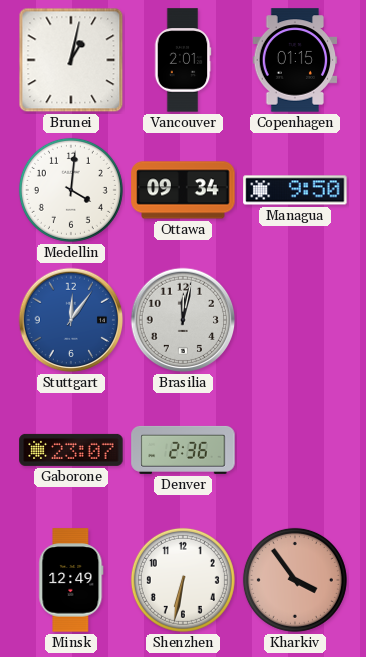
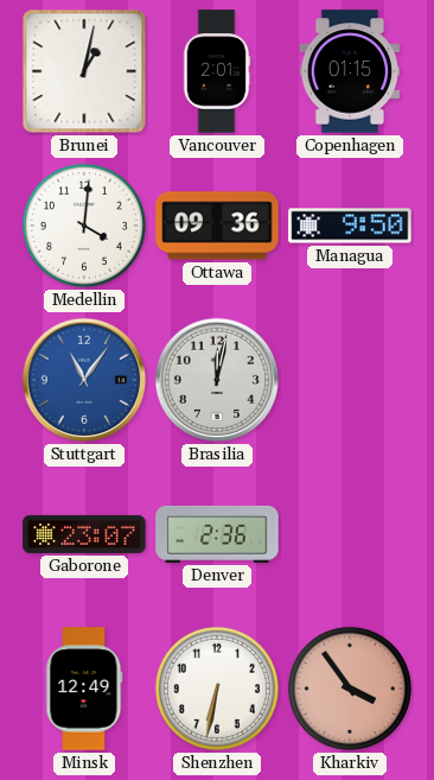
Ottawa: 09:34 -> 09:36 (217, 226)
Stuttgart: 12:06 -> 11:06 (84, 380)
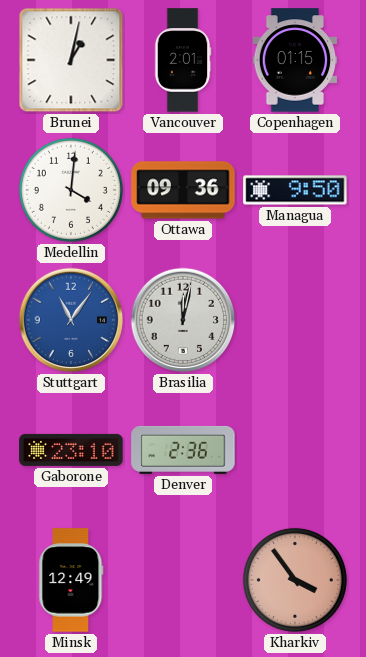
Gaborone: 23:07 -> 23:10 (71, 450)
Shenzhen: 6:32 -> none (217, 689)
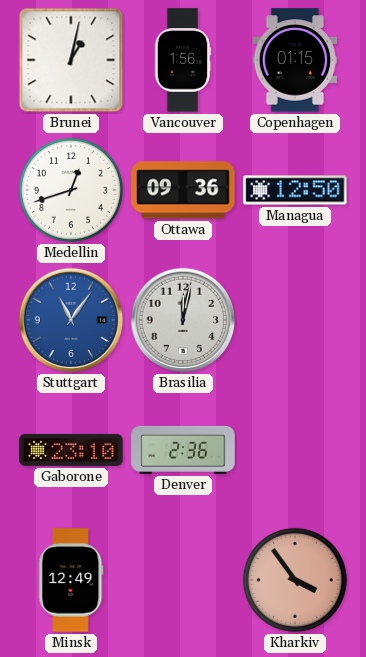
Vancouver: 2:01 -> 1:56 (183, 60)
Medellin: 4:01 -> 12:42 (71, 190)
Managua: 9:50 -> 12:50 (295, 190)
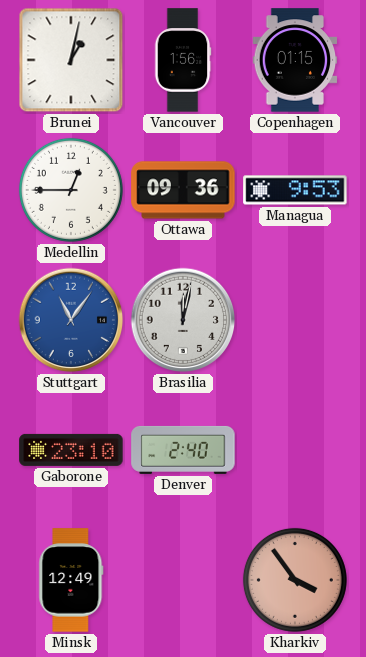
Medellin: 12:42 -> 12:45 (71, 190)
Managua: 12:50 -> 9:53 (295, 190)
Denver: 2:36 -> 2:40 (183, 450)
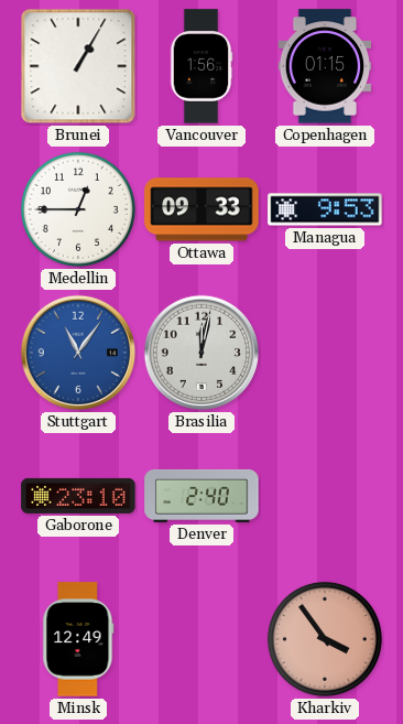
Brunei: 1:02 -> 1:05 (78, 66)
Ottawa: 09:36 -> 09:33 (201, 209)
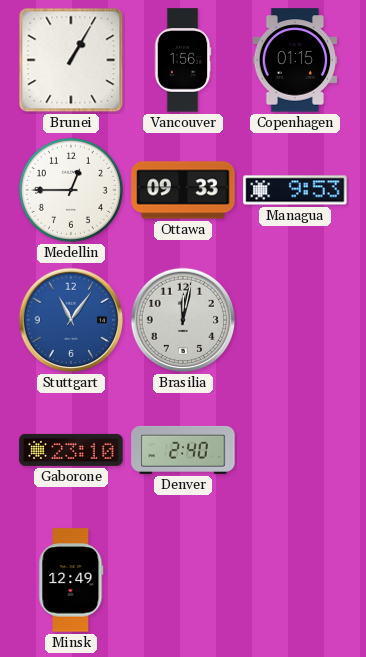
Kharkiv: 3:54 -> none (325, 639)
